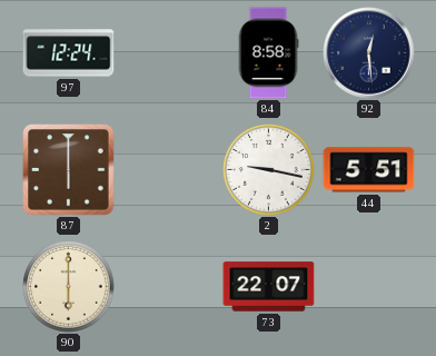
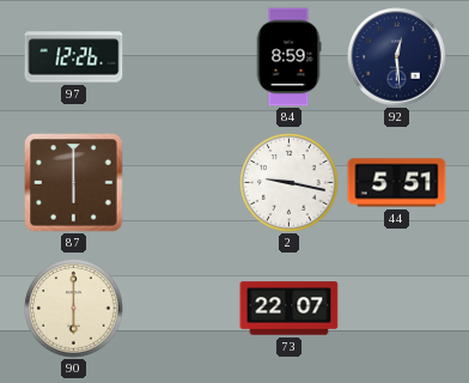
97: 12:24 -> 12:26 (74, 57)
84: 8:58 -> 8:59 (288, 57)
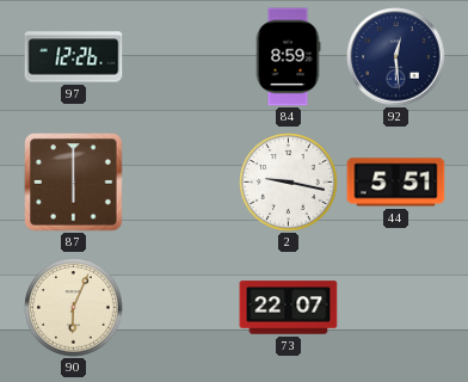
90: 6:00 -> 6:04 (74, 308)
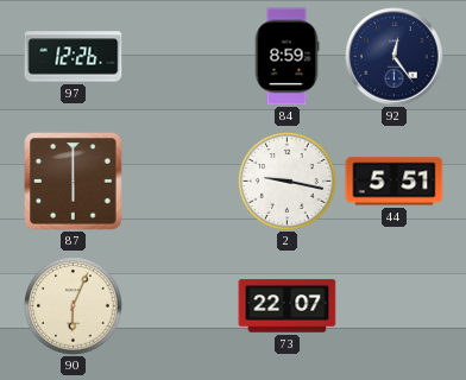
92: 12:29 -> 12:24 (395, 57)
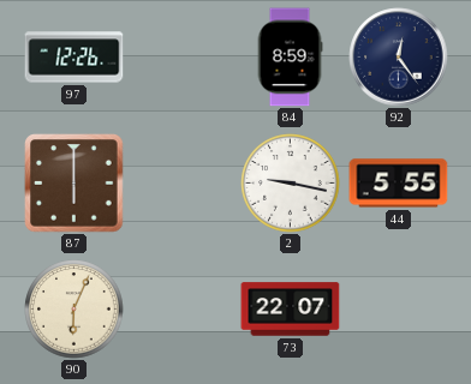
44: 5:51 -> 5:55 (399, 184)
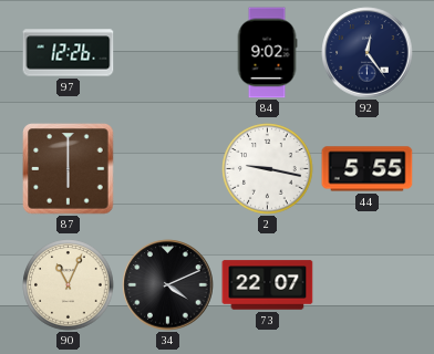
84: 8:59 -> 9:02 (267, 53)
90: 6:04 -> 11:04 (69, 285)
34: none -> 4:11 (168, 285)
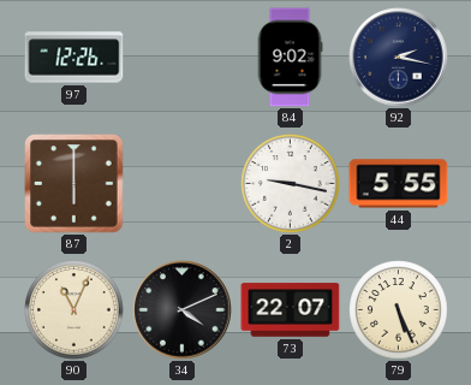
92: 12:24 -> 2:17 (399, 58)
79: none -> 5:26 (399, 310)
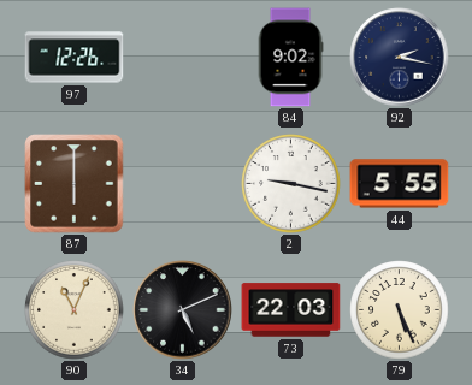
34: 4:11 -> 5:11 (183, 310)
73: 22:07 -> 22:03 (291, 310)
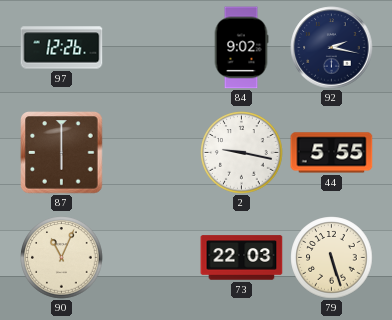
34: 5:11 -> none (183, 310)
79: 5:26 -> 5:27 (332, 258)
